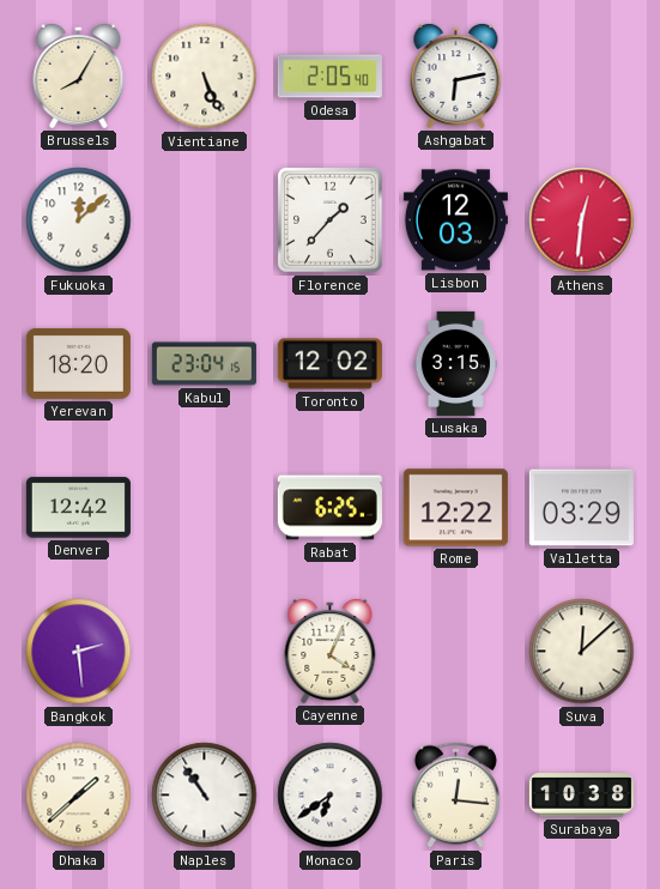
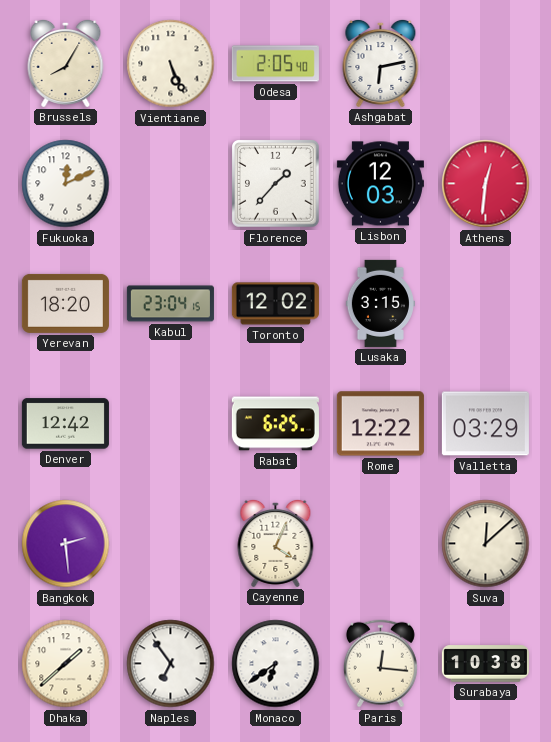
Fukuoka: 12:08 -> 12:11 (66, 184)
Naples: 10:54 -> 6:54 (171, 664)
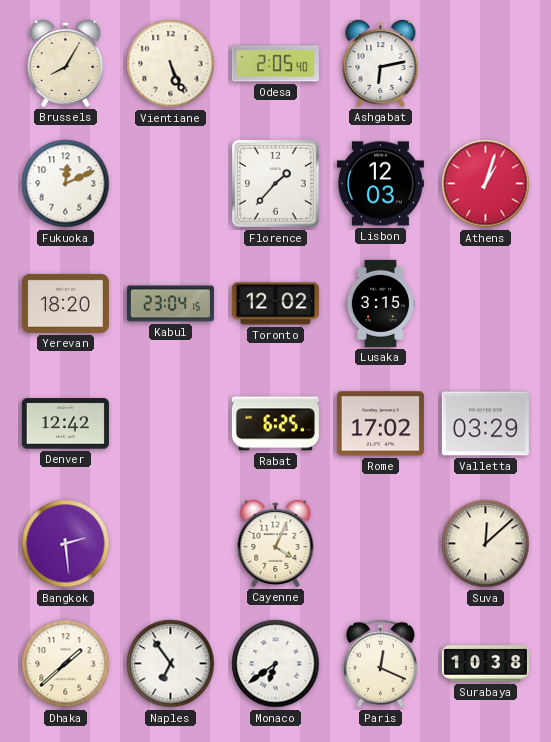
Athens: 12:31 -> 1:03 (486, 184)
Rome: 12:22 -> 17:02 (380, 424)
Paris: 12:16 -> 12:19 (380, 664)
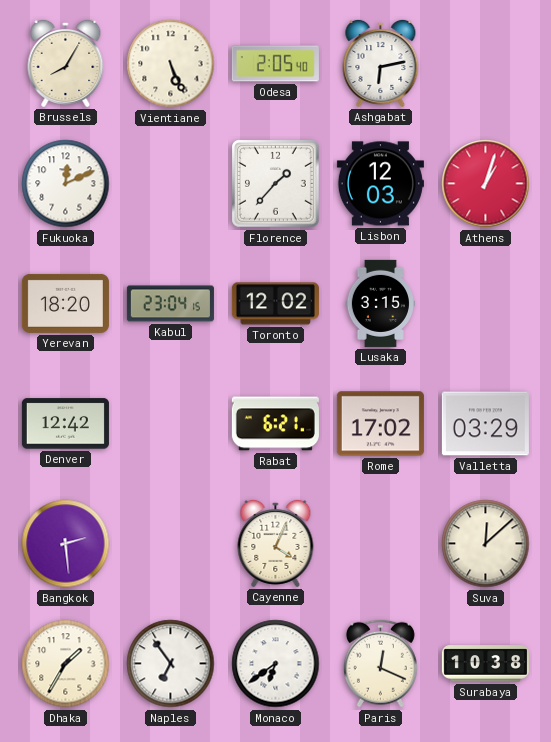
Rabat: 6:25 -> 6:21 (275, 424)
Dhaka: 1:38 -> 1:35 (66, 664)
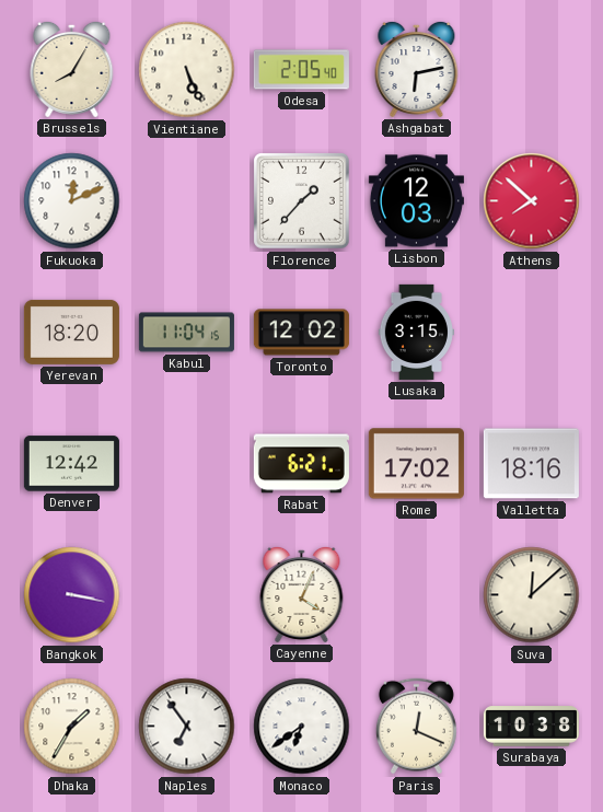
Athens: 1:03 -> 7:52 (532, 201)
Kabul: 23:04 -> 11:04 (186, 333)
Valletta: 03:29 -> 18:16 (531, 464)
Bangkok: 2:29 -> 3:17 (72, 595)
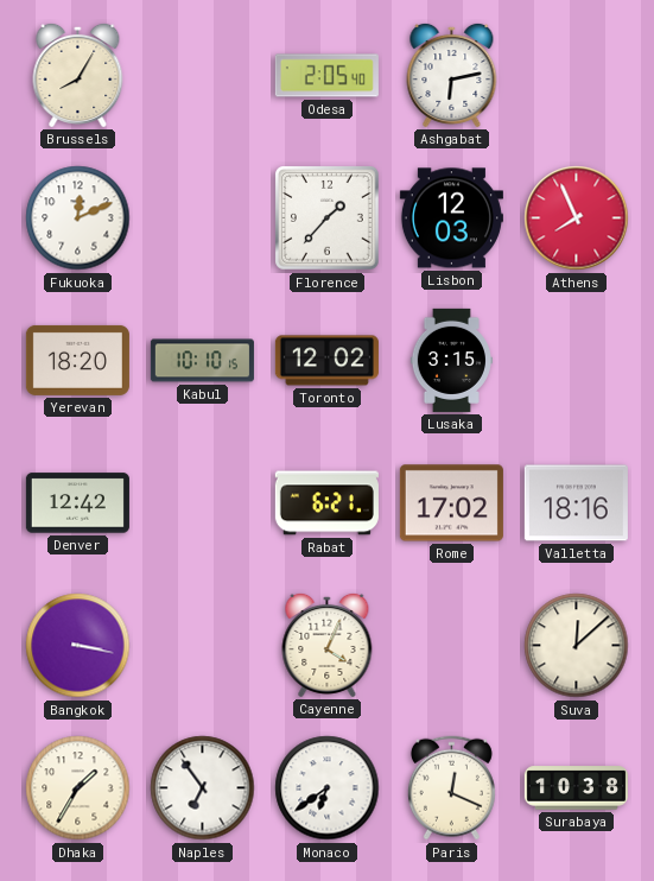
Vientiane: 5:26 -> none (187, 70)
Athens: 7:52 -> 7:56 (577, 218)
Kabul: 11:04 -> 10:10 (202, 361)
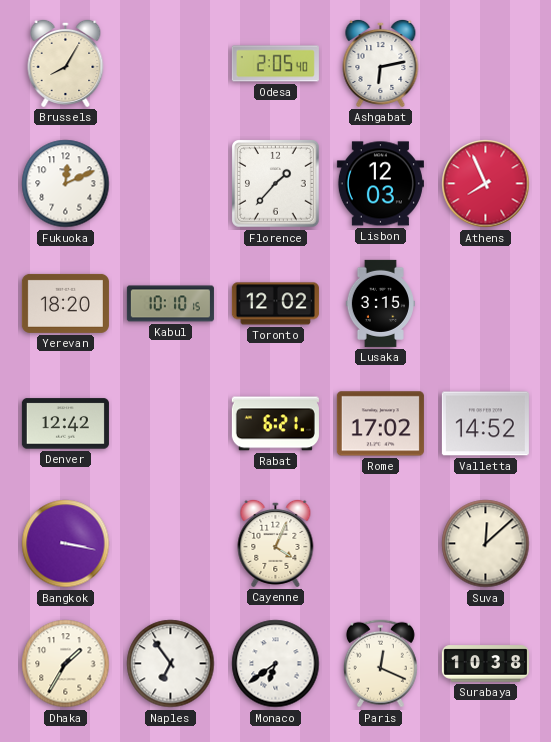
Valletta: 18:16 -> 14:52 (485, 424)
